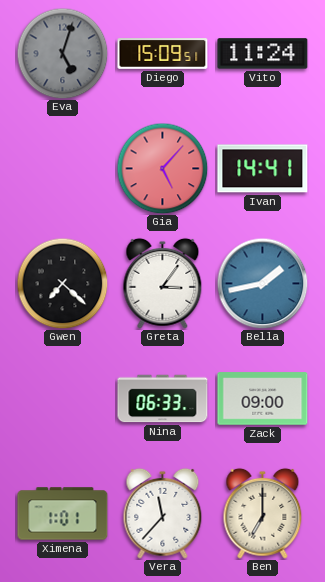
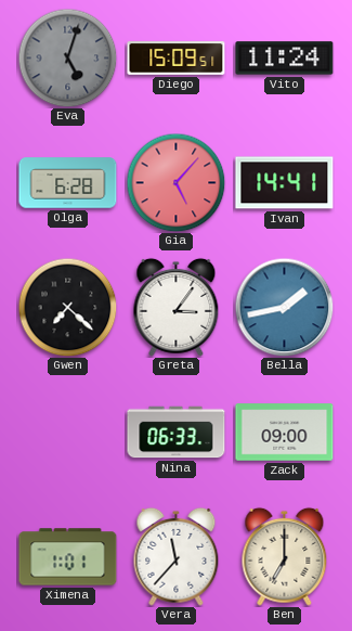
Olga: none -> 6:28 (68, 183)
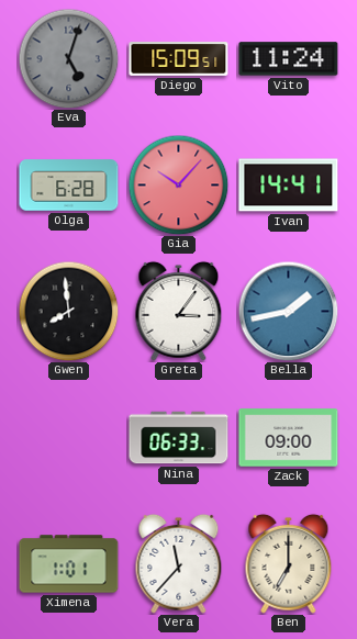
Gia: 5:07 -> 10:07 (178, 184)
Gwen: 7:22 -> 7:59 (68, 311)
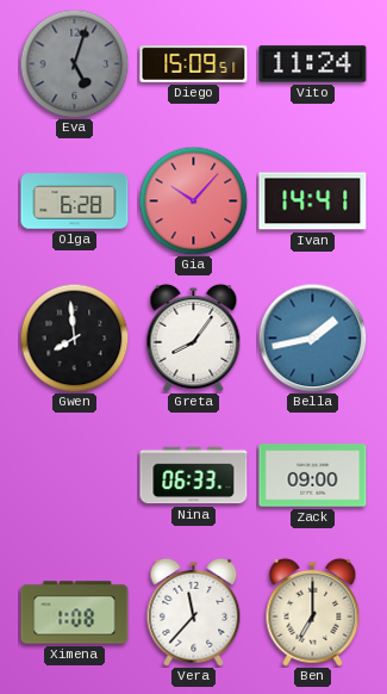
Greta: 3:06 -> 8:06 (194, 337)
Ximena: 1:01 -> 1:08 (75, 613)
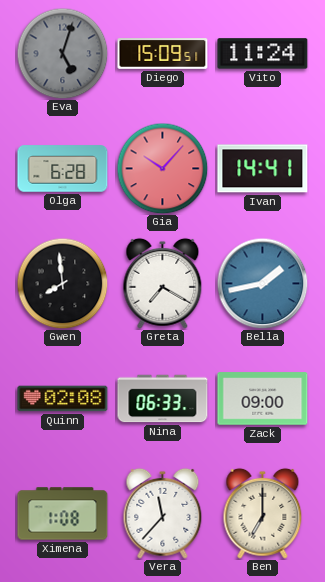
Greta: 8:06 -> 7:20 (163, 283)
Quinn: none -> 02:08 (63, 399)
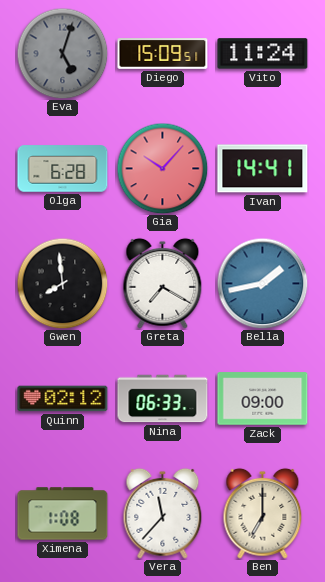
Quinn: 02:08 -> 02:12 (63, 399)
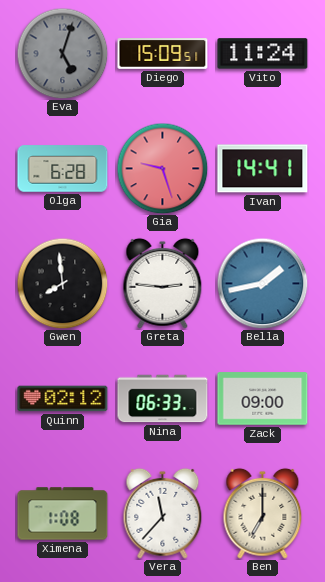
Gia: 10:07 -> 9:27 (162, 168)
Greta: 7:20 -> 2:46 (163, 283)
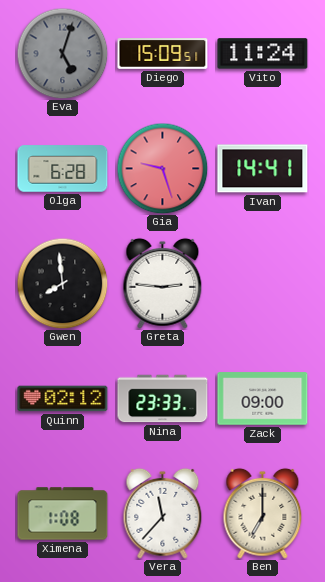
Bella: 1:43 -> none (262, 283)
Nina: 06:33 -> 23:33 (163, 399)
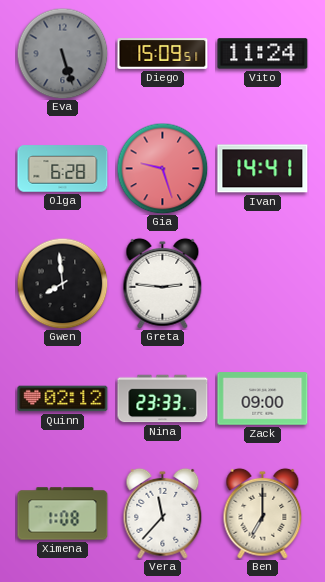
Eva: 5:03 -> 5:27 (62, 53)
